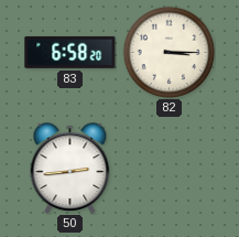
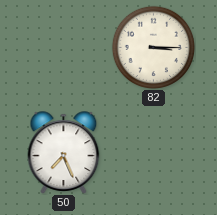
83: 6:58 -> none (70, 52)
50: 2:44 -> 7:26 (64, 153)
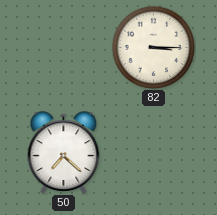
50: 7:26 -> 7:22 (64, 153)
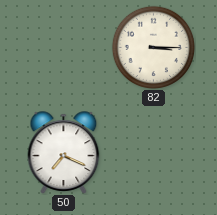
50: 7:22 -> 7:19 (64, 153)
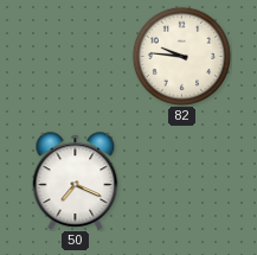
82: 3:15 -> 9:46 (181, 56)
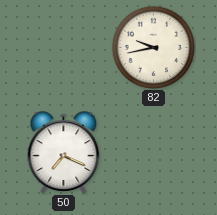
82: 9:46 -> 9:43 (153, 47)
